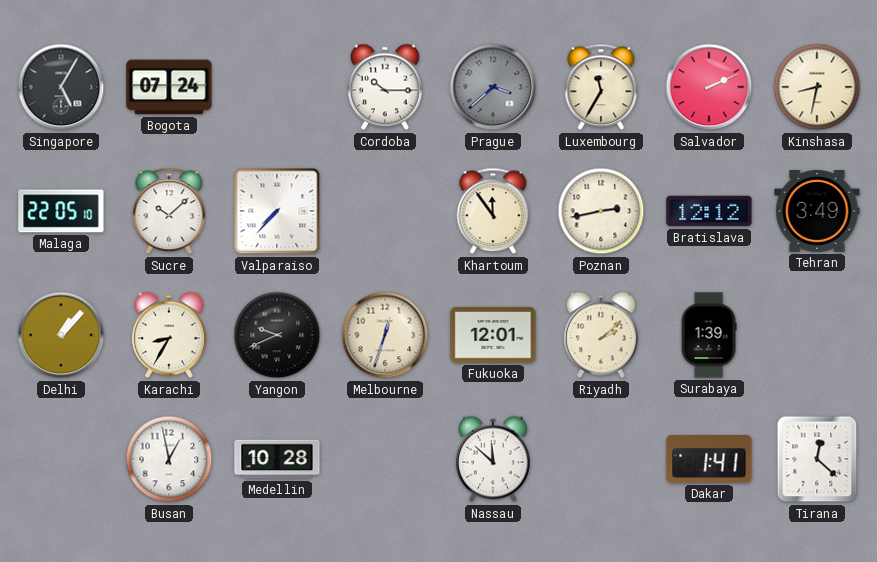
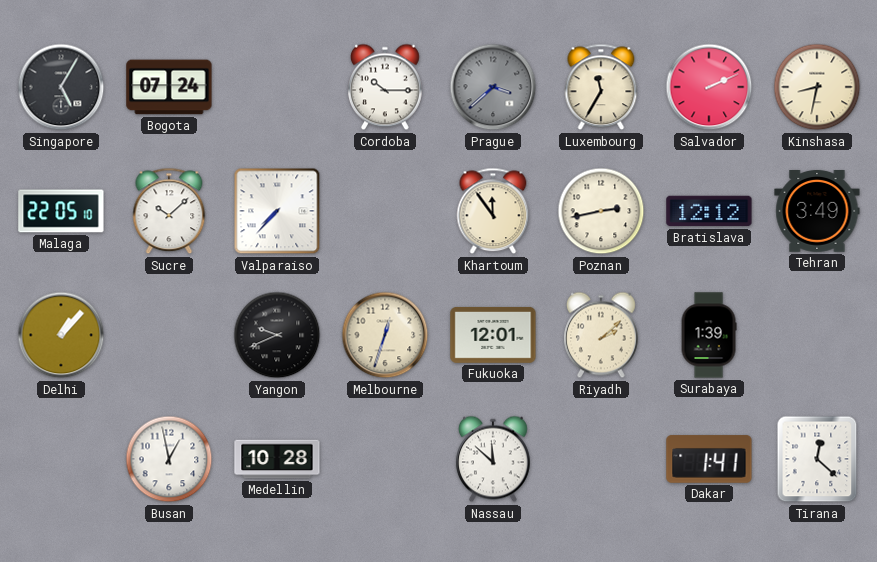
Karachi: 8:35 -> none (169, 335)
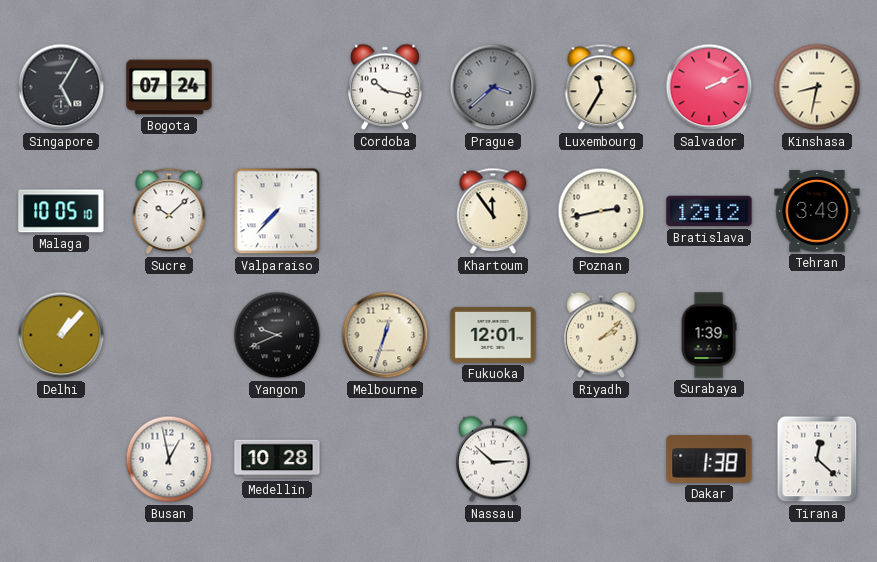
Cordoba: 10:15 -> 10:17 (385, 87)
Malaga: 22:05 -> 10:05 (61, 211)
Nassau: 11:52 -> 2:52 (493, 459)
Dakar: 1:41 -> 1:38 (709, 459)
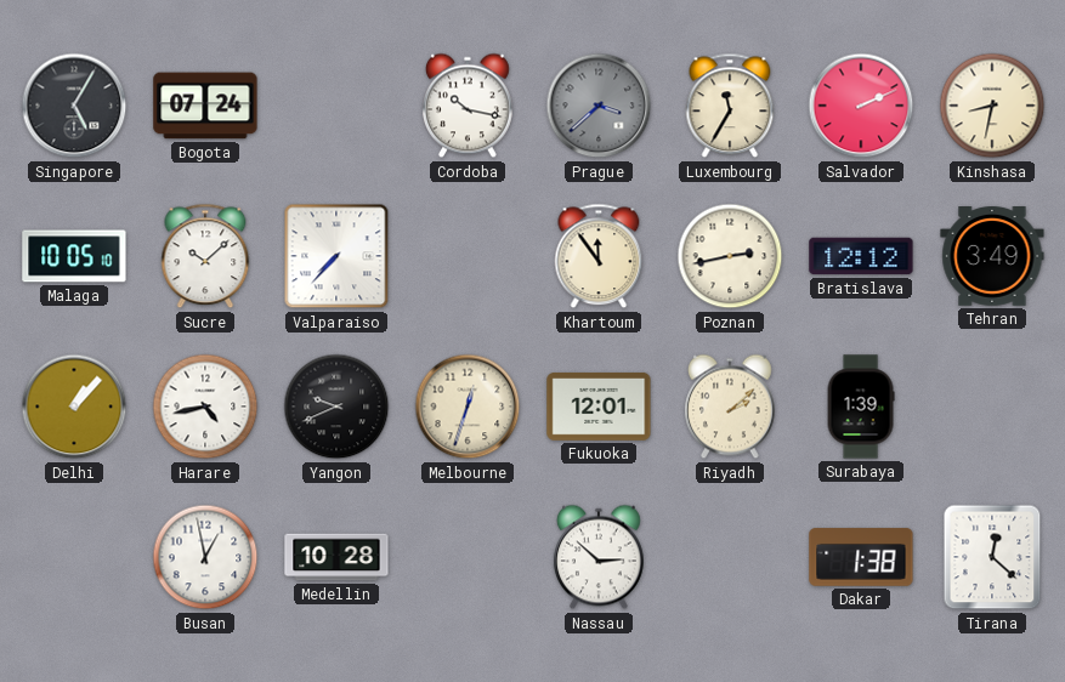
Harare: none -> 4:43 (205, 407)
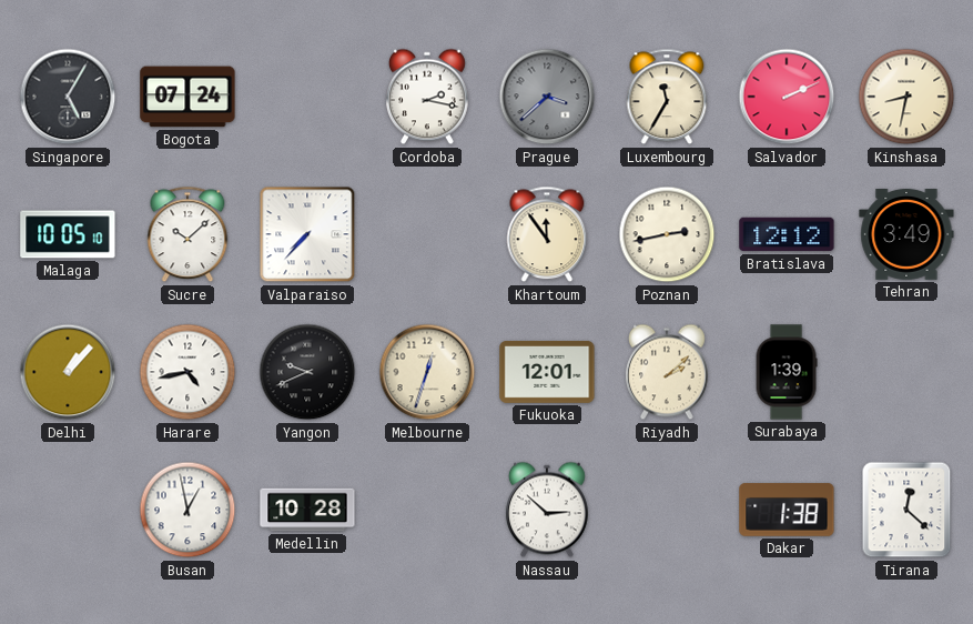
Cordoba: 10:17 -> 2:17 (427, 97)
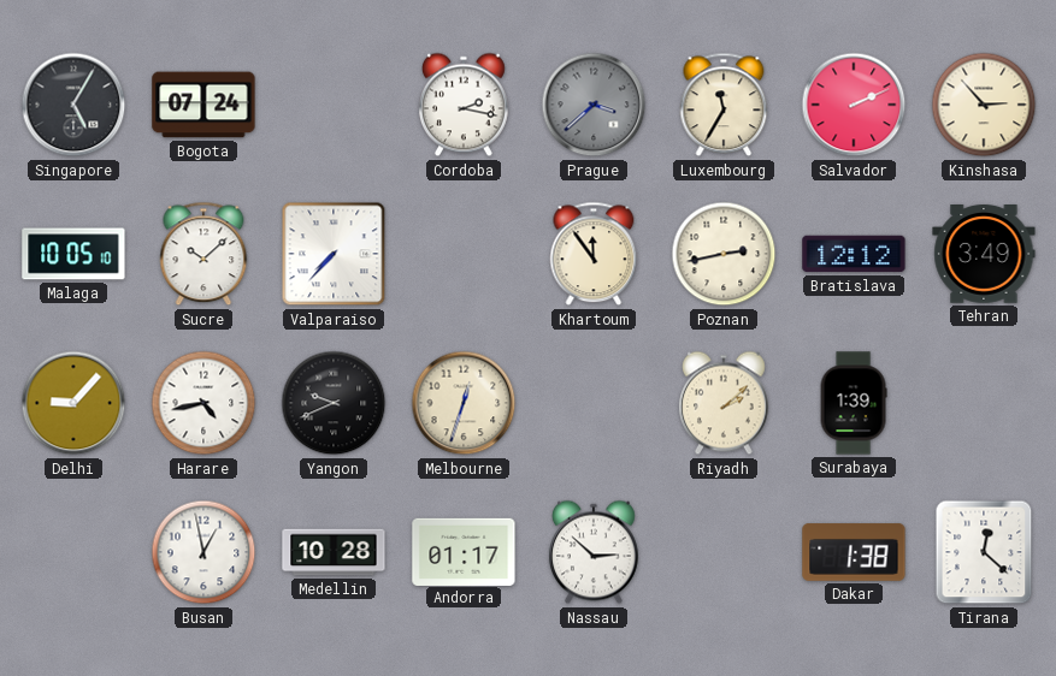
Kinshasa: 8:32 -> 2:53 (984, 105)
Delhi: 1:07 -> 9:07 (73, 403)
Fukuoka: 12:01 -> none (547, 372)
Andorra: none -> 01:17 (464, 551)
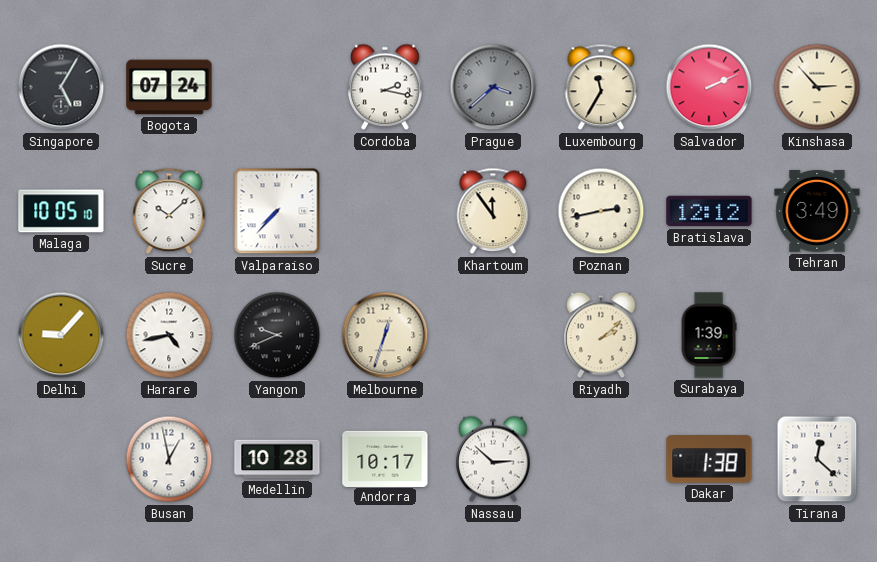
Andorra: 01:17 -> 10:17 (385, 458)
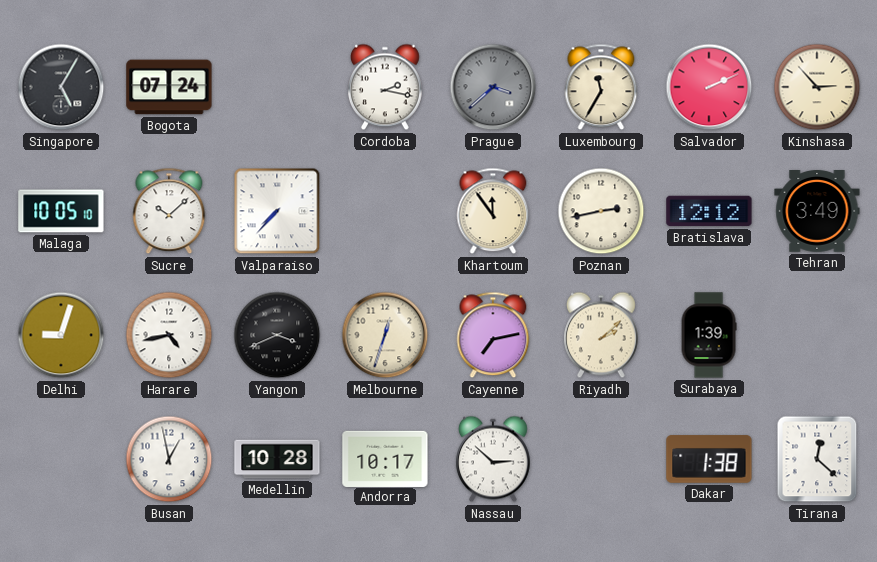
Delhi: 9:07 -> 9:03 (61, 335)
Yangon: 9:41 -> 3:41 (277, 335)
Cayenne: none -> 7:13 (493, 335)
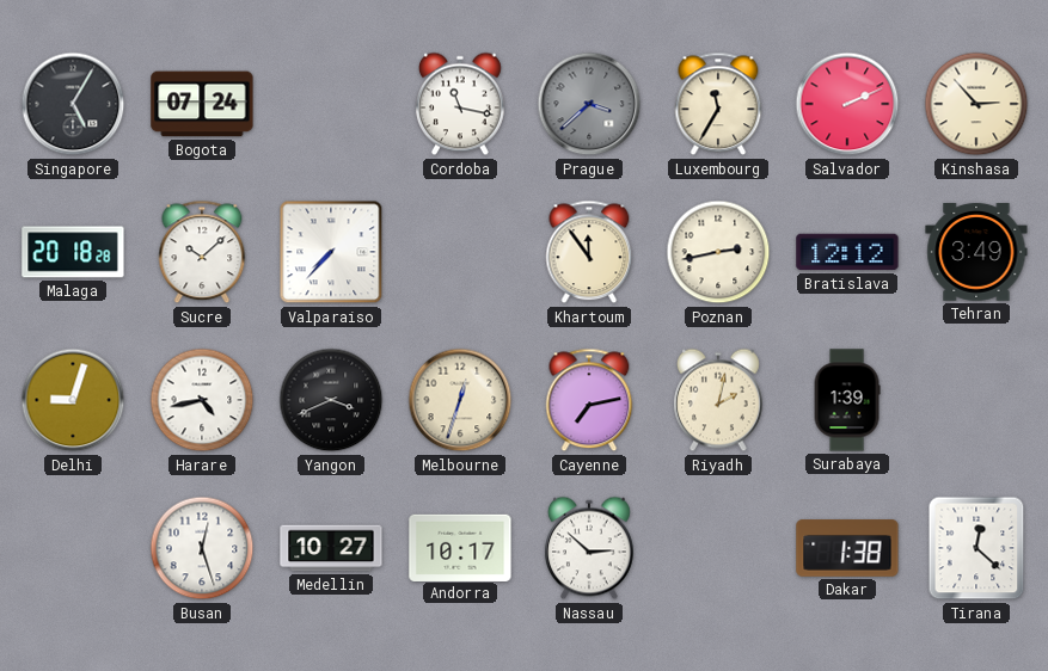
Cordoba: 2:17 -> 11:17 (460, 104)
Malaga: 10:05 -> 20:18 (73, 252)
Riyadh: 2:08 -> 2:02 (718, 400)
Busan: 12:58 -> 12:27 (202, 548)
Medellin: 10:28 -> 10:27 (331, 548)
